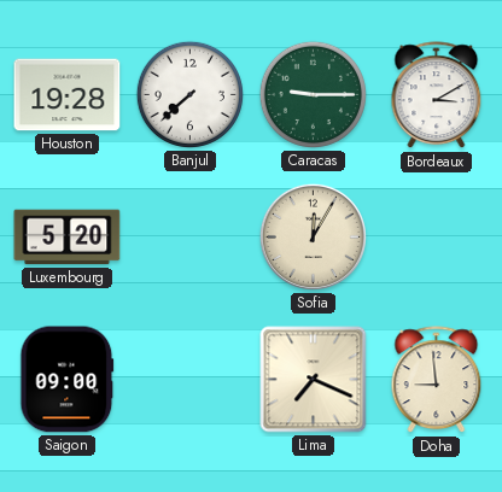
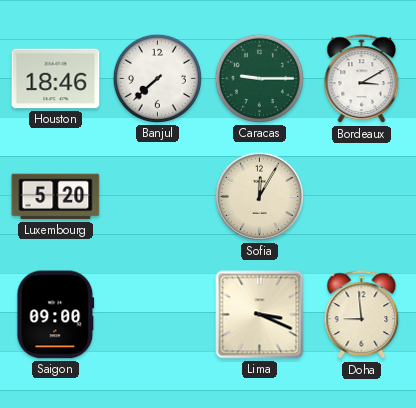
Houston: 19:28 -> 18:46 (56, 79)
Lima: 7:19 -> 3:19 (260, 315)
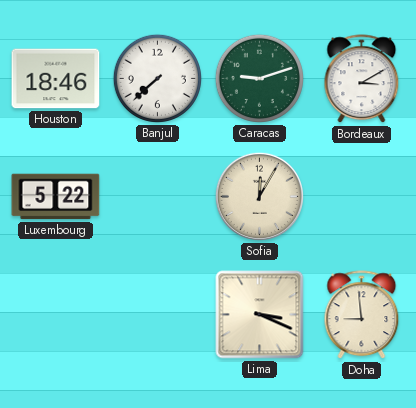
Caracas: 9:15 -> 9:12 (259, 78)
Luxembourg: 5:20 -> 5:22 (56, 197)
Saigon: 09:00 -> none (56, 315)
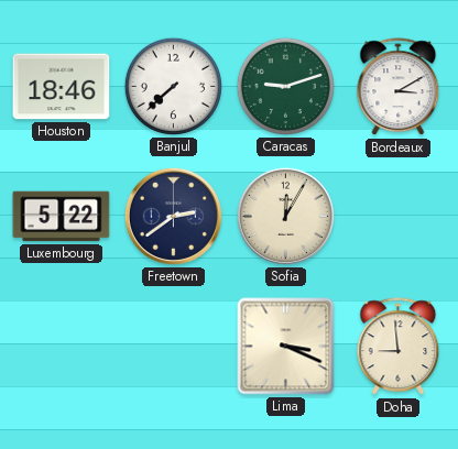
Freetown: none -> 2:39 (173, 216)
